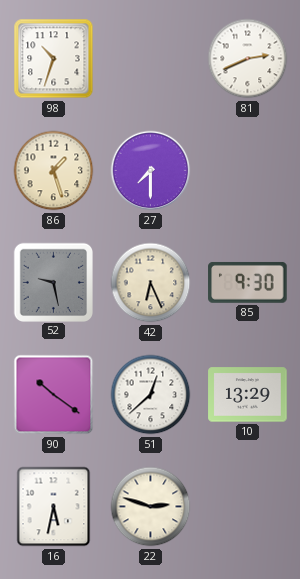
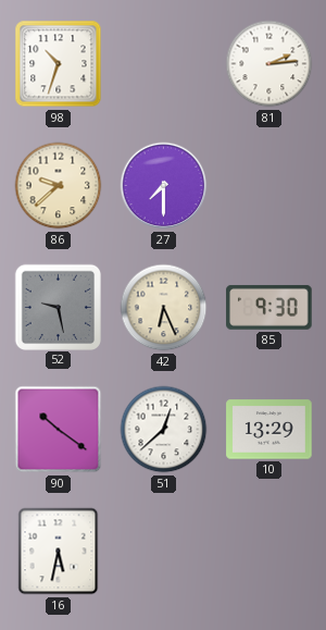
81: 2:41 -> 2:14 (269, 64)
86: 1:27 -> 9:38 (59, 186)
22: 2:48 -> none (151, 507)
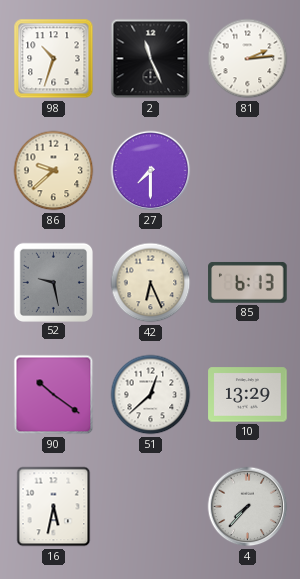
2: none -> 11:26 (151, 59)
85: 9:30 -> 6:13 (248, 282)
4: none -> 7:37 (248, 507)
